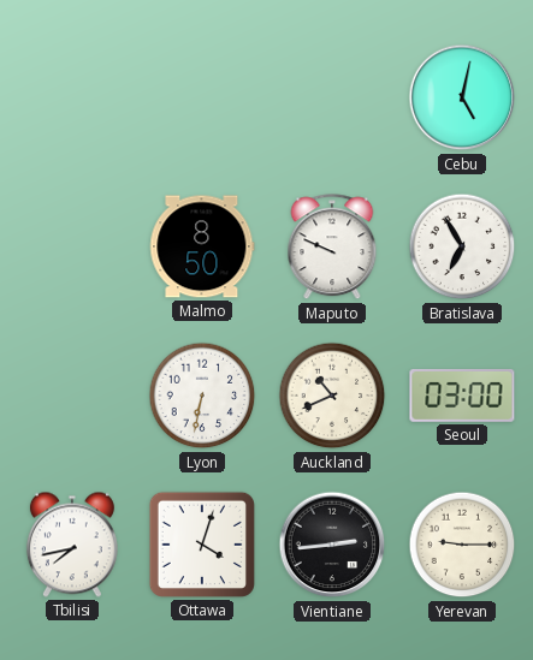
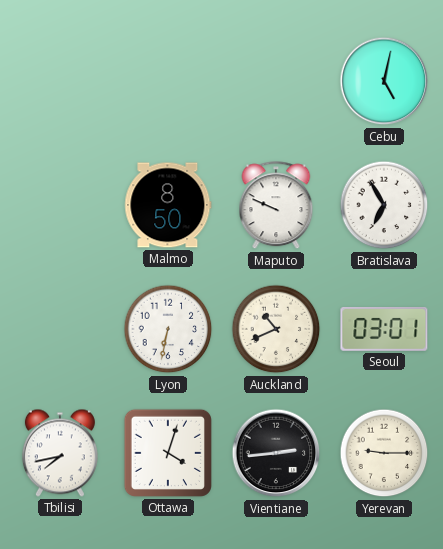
Seoul: 03:00 -> 03:01 (384, 329)
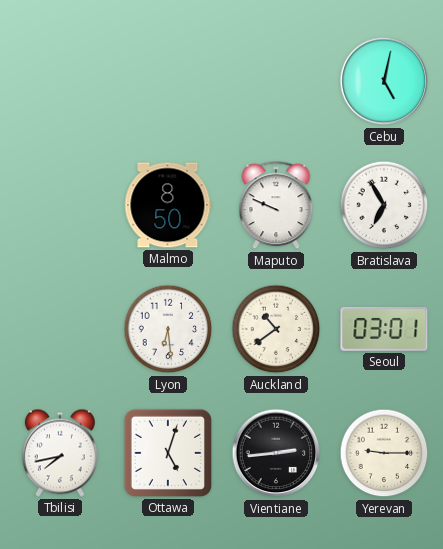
Lyon: 6:32 -> 6:29 (168, 329)
Auckland: 10:41 -> 10:39 (276, 329)
Ottawa: 4:03 -> 5:03 (168, 453)
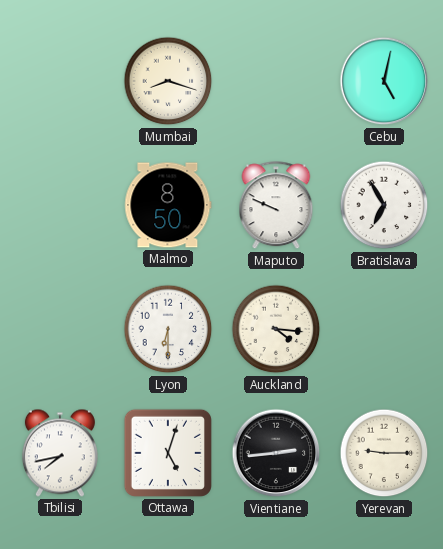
Mumbai: none -> 8:18 (168, 81)
Lyon: 6:29 -> 6:30 (168, 329)
Auckland: 10:39 -> 4:16 (276, 329)
Seoul: 03:01 -> none (384, 329)
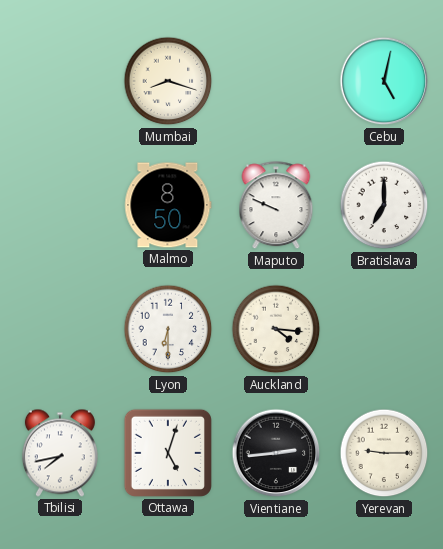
Bratislava: 6:55 -> 7:00 (384, 205)
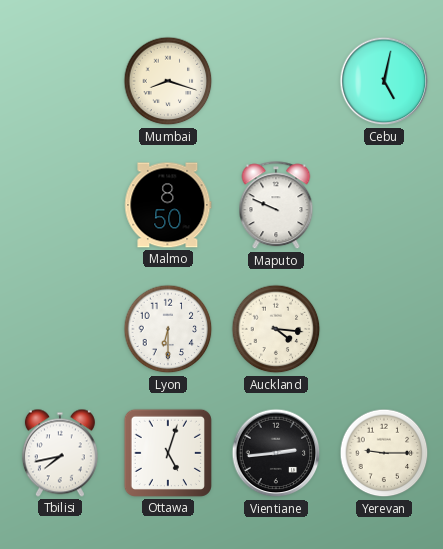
Bratislava: 7:00 -> none (384, 205)
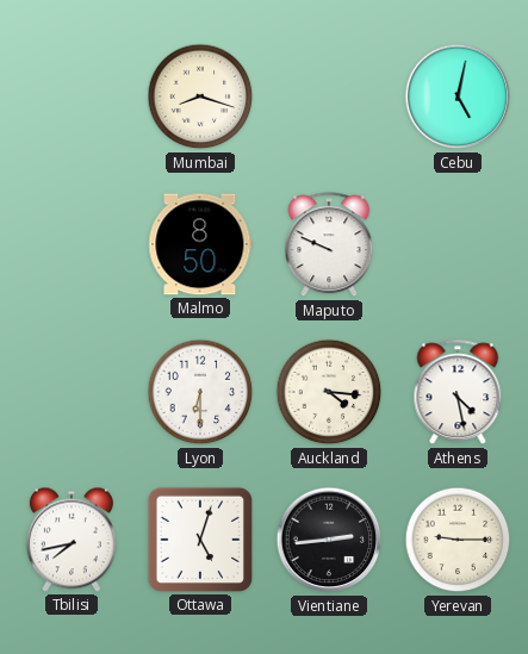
Athens: none -> 4:28 (458, 393)
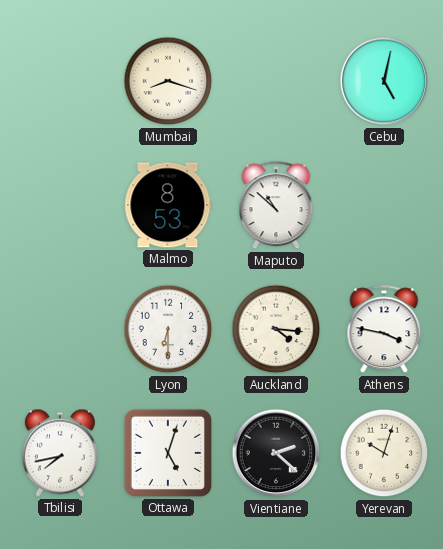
Malmo: 8:50 -> 8:53 (168, 205)
Maputo: 9:49 -> 10:52 (276, 206)
Athens: 4:28 -> 3:47 (384, 330)
Vientiane: 2:44 -> 2:22 (276, 453)
Yerevan: 9:15 -> 10:03 (384, 453)
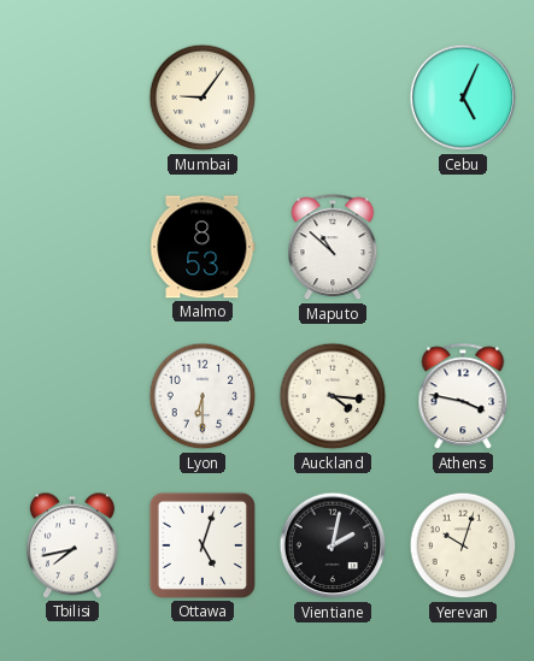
Mumbai: 8:18 -> 9:06 (203, 98)
Cebu: 5:02 -> 5:04 (463, 98)
Vientiane: 2:22 -> 2:02 (333, 545)
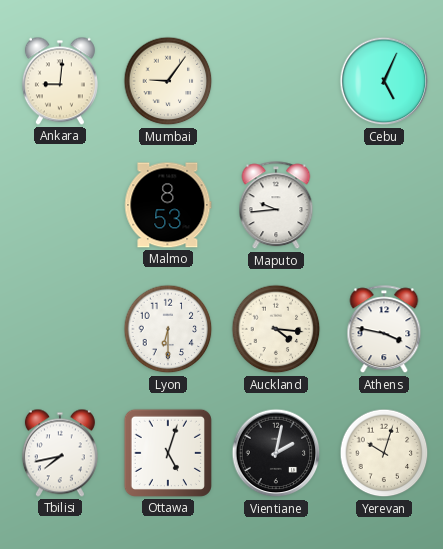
Ankara: none -> 9:01 (60, 81)
Maputo: 10:52 -> 9:44 (276, 206)
